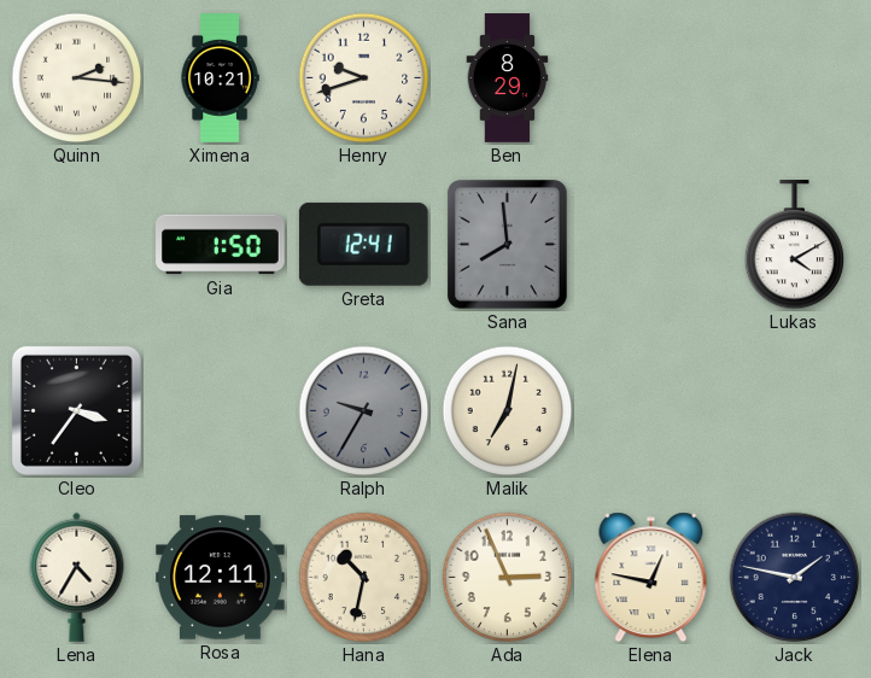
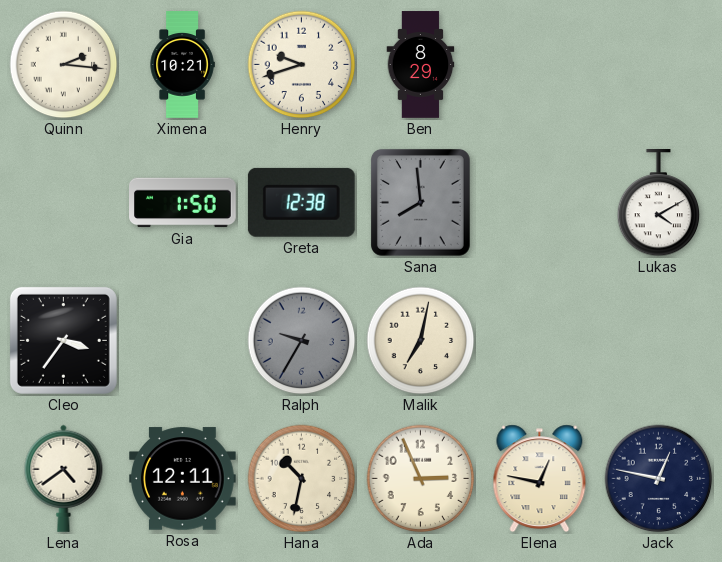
Greta: 12:41 -> 12:38 (301, 202)
Lena: 4:35 -> 4:39 (64, 478)
Jack: 1:47 -> 12:47 (659, 479)
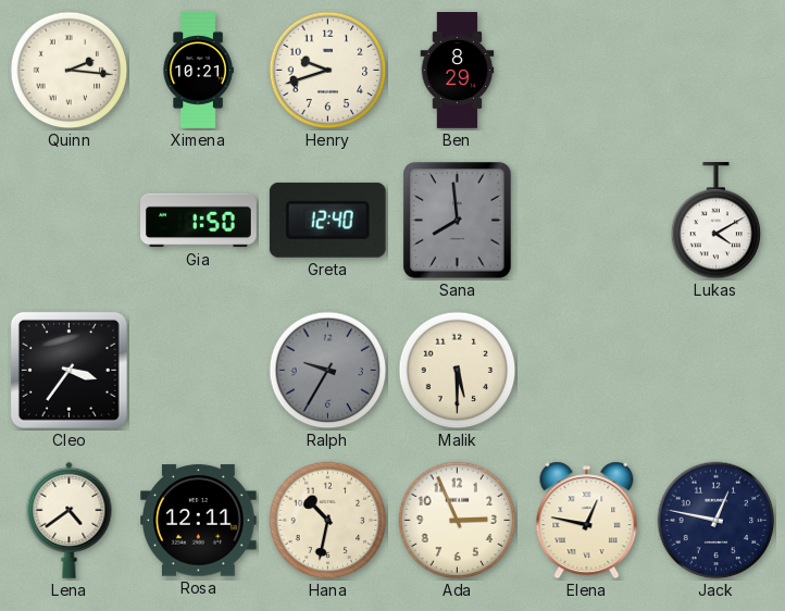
Greta: 12:38 -> 12:40 (327, 220)
Malik: 7:02 -> 5:30 (458, 371)
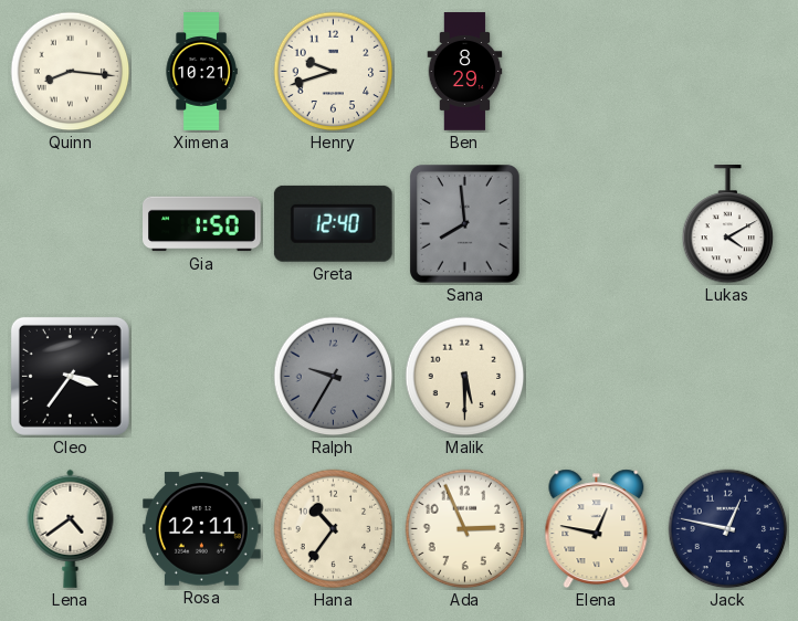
Quinn: 2:16 -> 8:16 (71, 72)
Hana: 10:32 -> 10:36 (334, 529)
